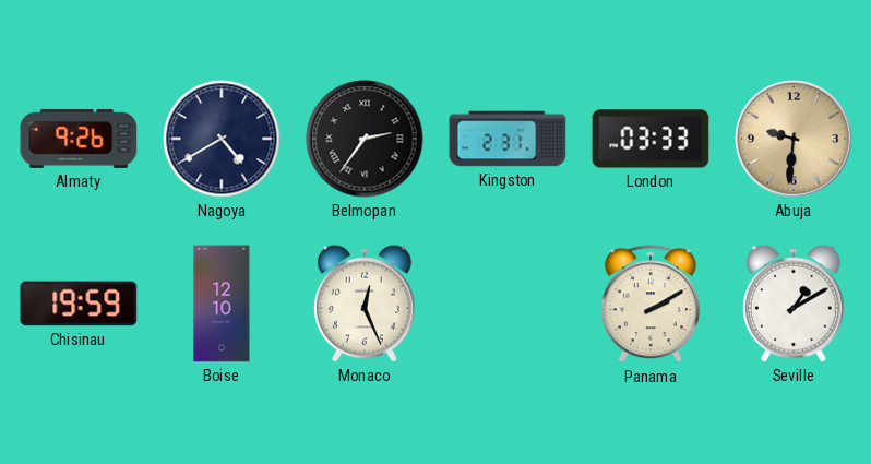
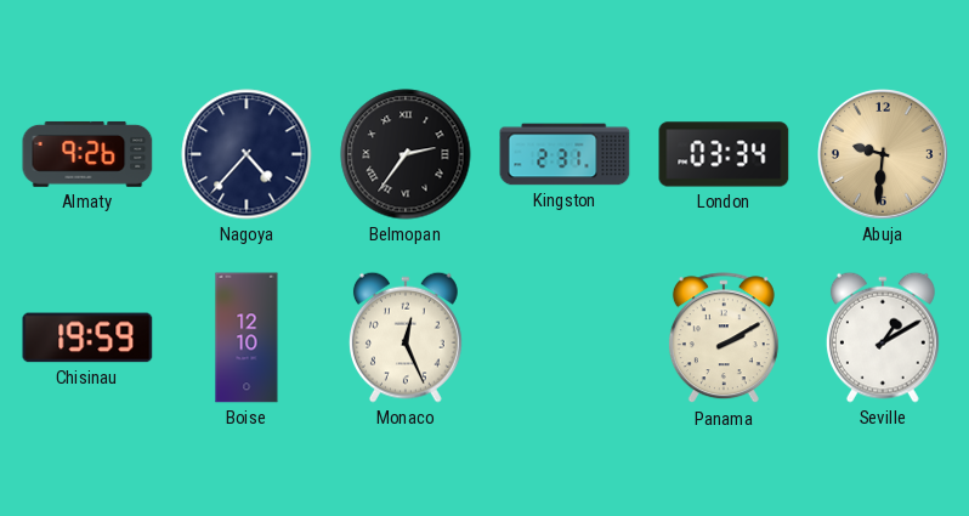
Nagoya: 4:40 -> 4:37 (246, 154)
London: 03:33 -> 03:34 (724, 154)
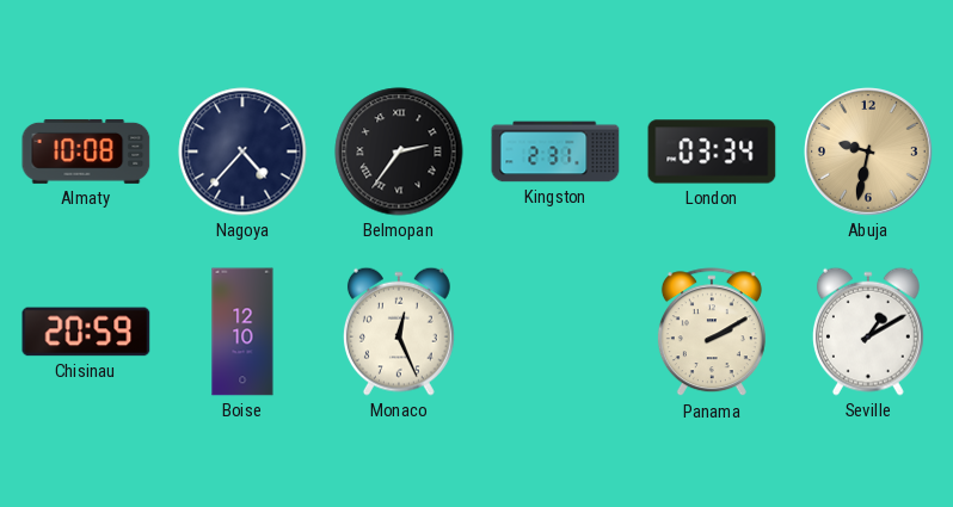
Almaty: 9:26 -> 10:08 (86, 152)
Abuja: 9:31 -> 9:32 (869, 153)
Chisinau: 19:59 -> 20:59 (86, 332)
